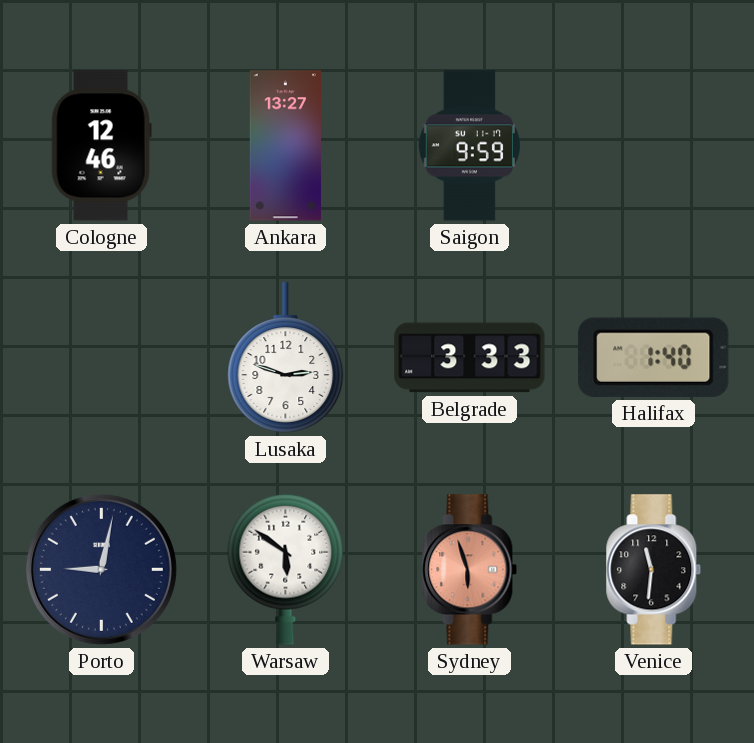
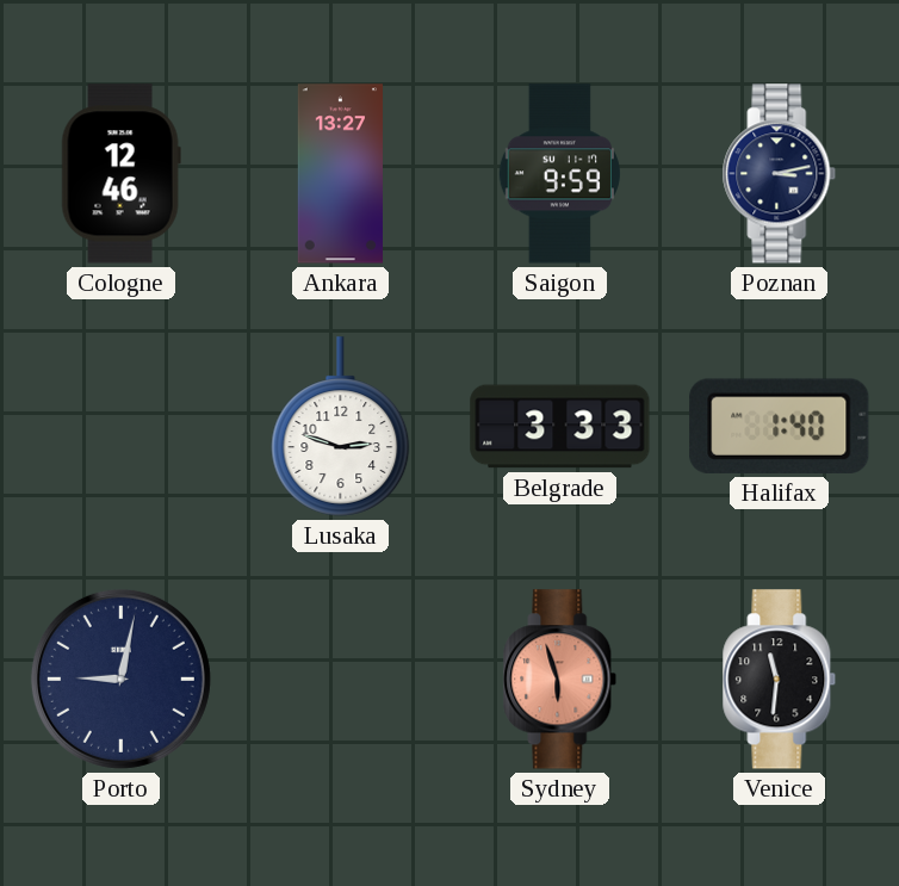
Poznan: none -> 3:13 (780, 174)
Warsaw: 5:51 -> none (286, 569)
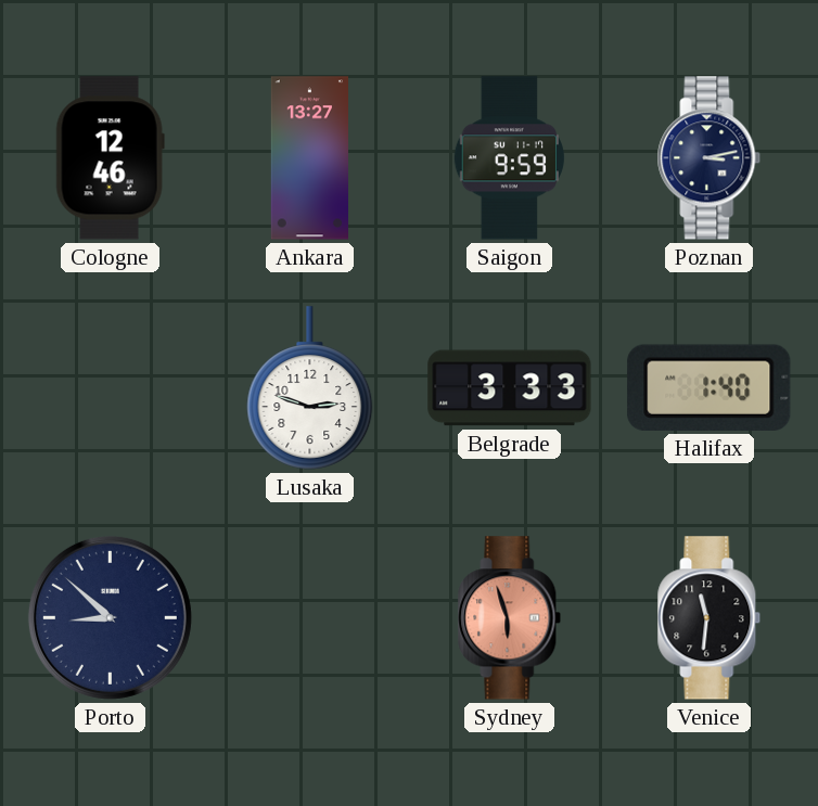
Porto: 9:02 -> 8:52 (110, 617)
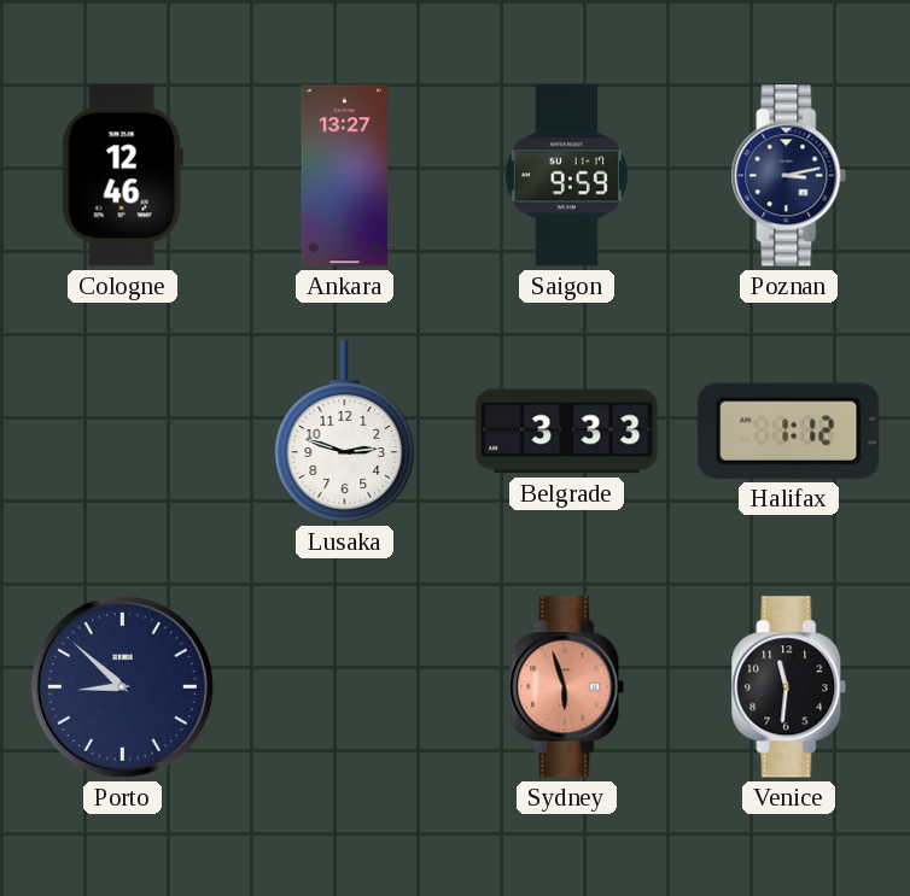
Halifax: 1:40 -> 1:12 (789, 431)
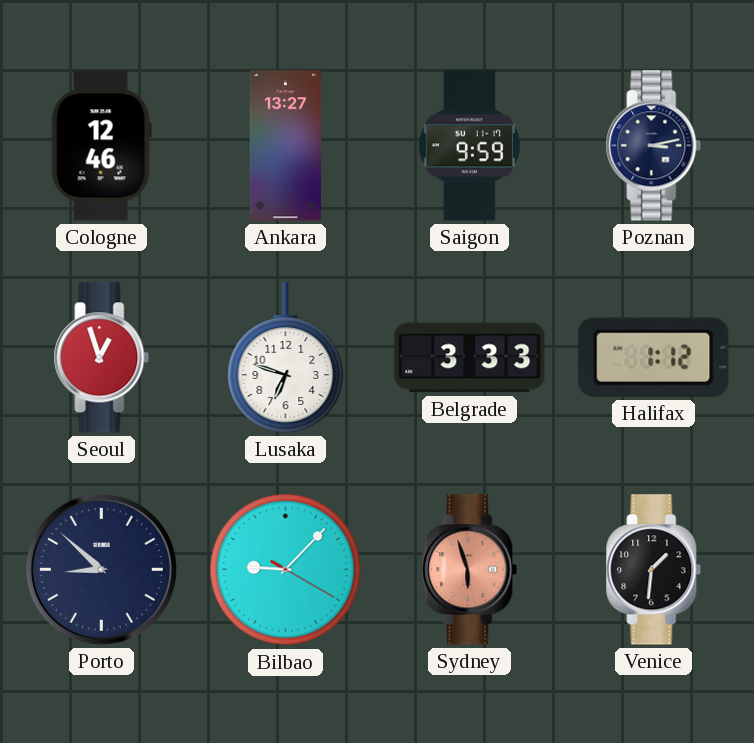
Seoul: none -> 12:57 (102, 358)
Lusaka: 2:48 -> 6:48 (286, 358)
Bilbao: none -> 9:07 (286, 570)
Venice: 11:31 -> 1:31 (654, 570)
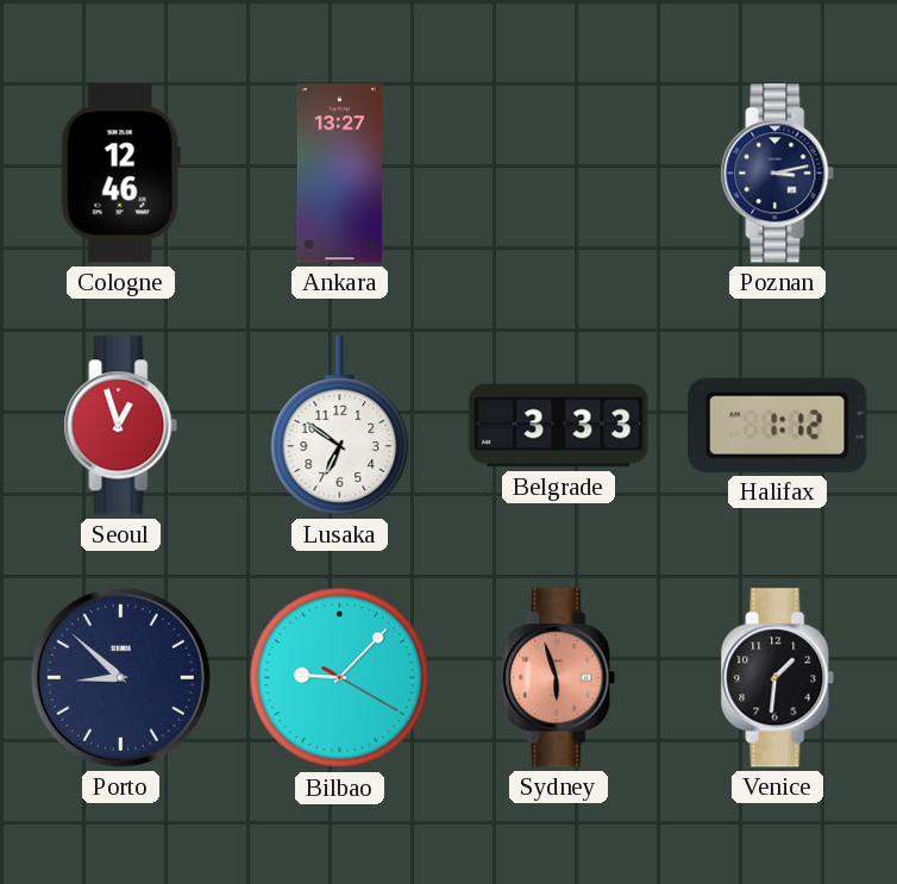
Saigon: 9:59 -> none (469, 146)
Lusaka: 6:48 -> 6:51 (340, 426)
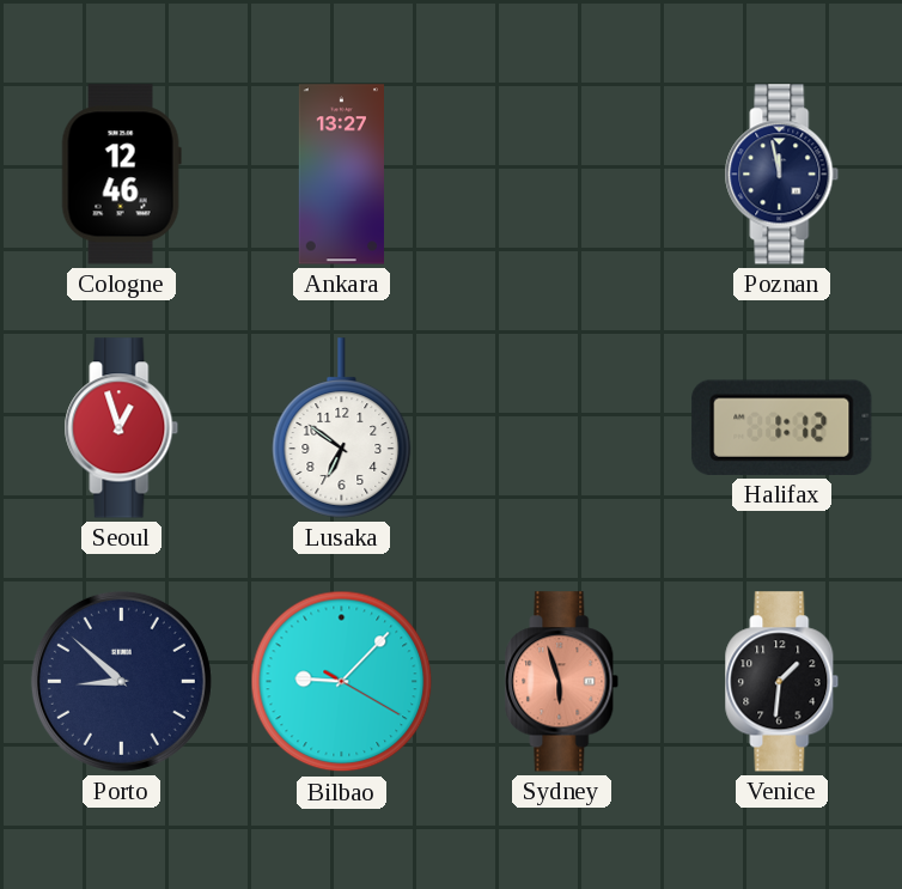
Poznan: 3:13 -> 11:58 (782, 175)
Belgrade: 3:33 -> none (559, 426)
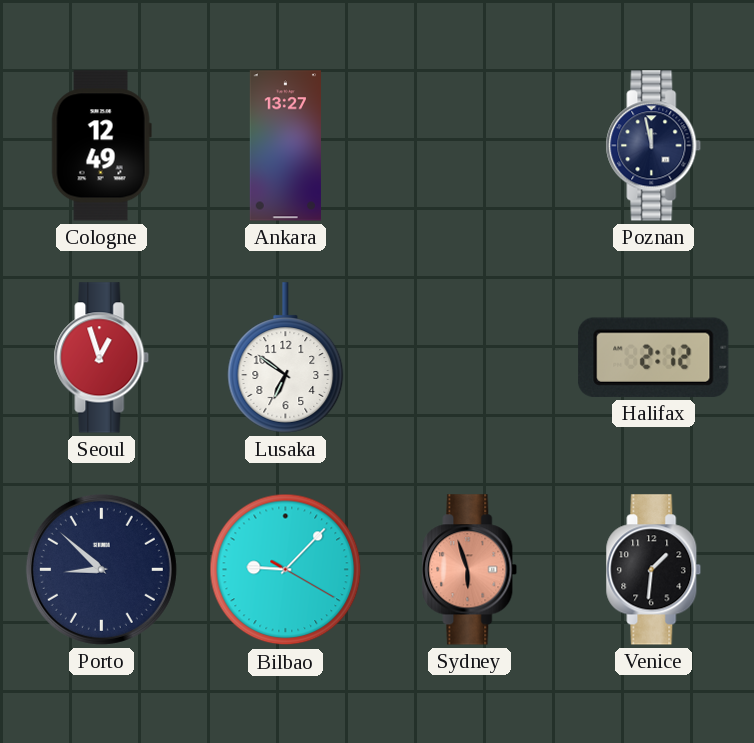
Cologne: 12:46 -> 12:49 (101, 146)
Halifax: 1:12 -> 2:12 (654, 357)
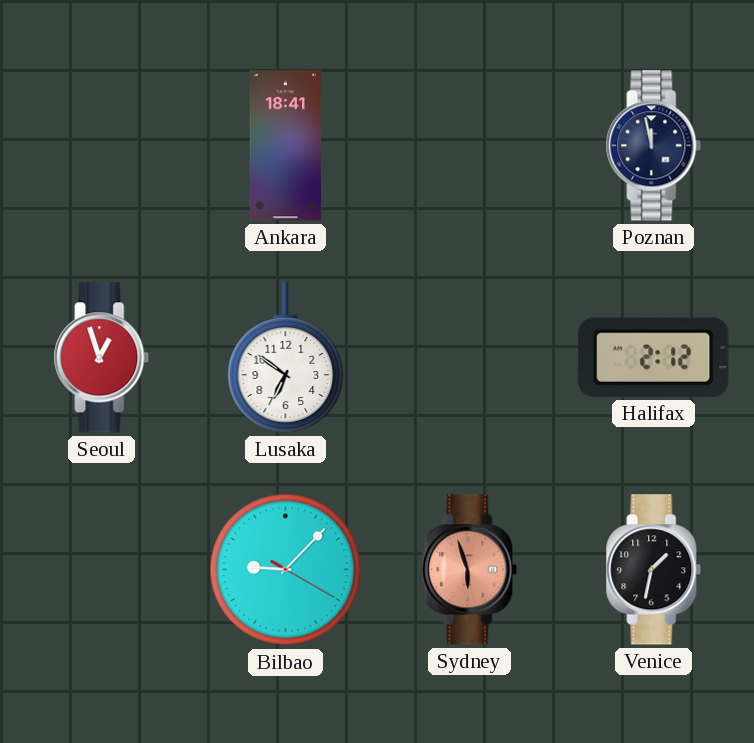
Cologne: 12:49 -> none (101, 146)
Ankara: 13:27 -> 18:41 (285, 146)
Porto: 8:52 -> none (101, 569)
Venice: 1:31 -> 1:32 (654, 570)
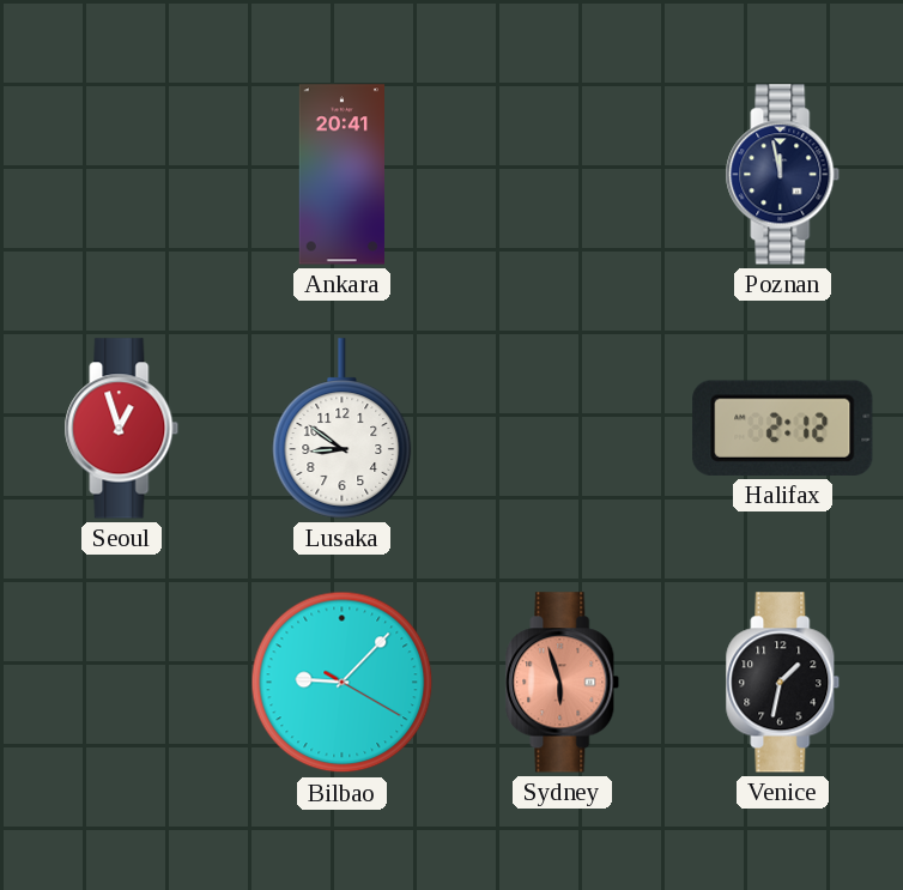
Ankara: 18:41 -> 20:41 (341, 175)
Lusaka: 6:51 -> 8:51 (343, 429)
